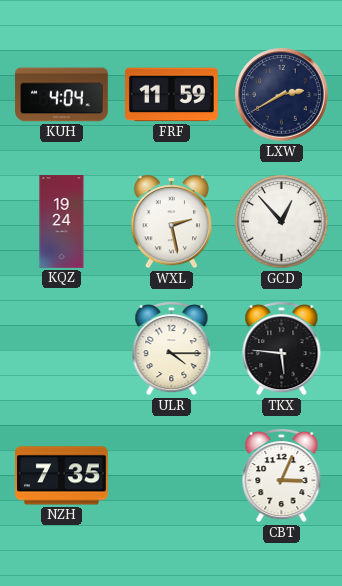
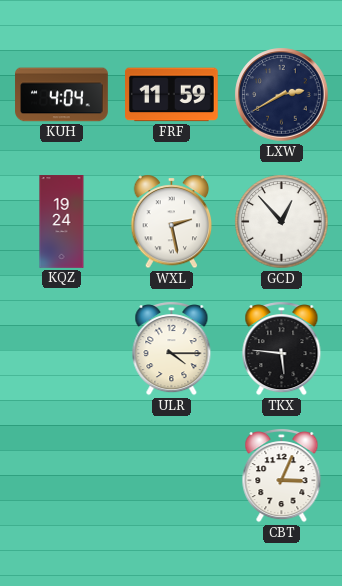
NZH: 7:35 -> none (62, 476)
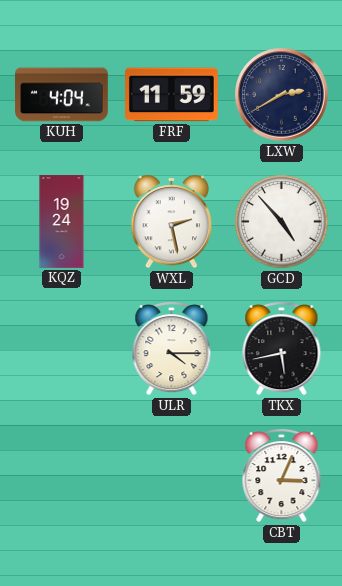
GCD: 12:53 -> 4:53 (282, 222)
TKX: 5:46 -> 5:43 (282, 349)
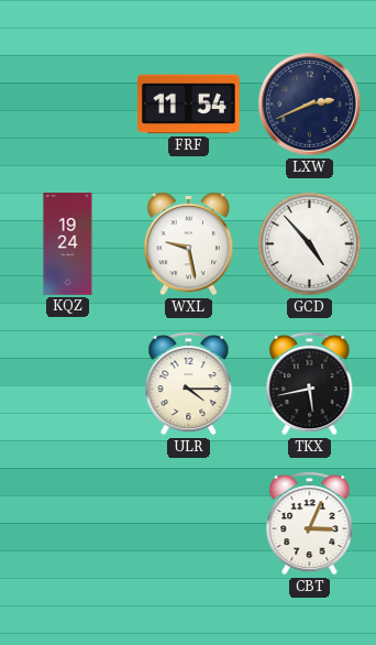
KUH: 4:04 -> none (62, 95)
FRF: 11:59 -> 11:54 (189, 105)
LXW: 2:40 -> 2:41 (310, 105)
WXL: 2:28 -> 9:28 (189, 244)
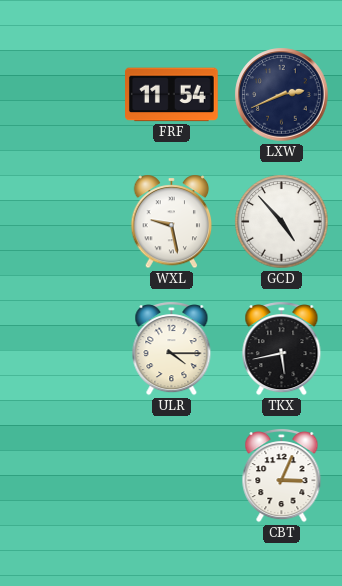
KQZ: 19:24 -> none (68, 244)
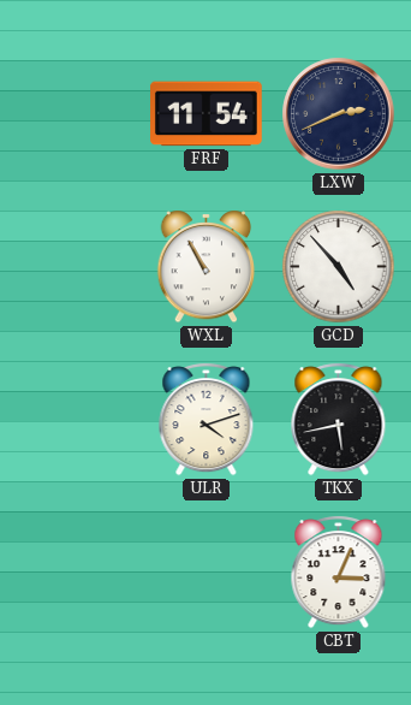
WXL: 9:28 -> 10:55 (207, 267)
ULR: 4:15 -> 4:12 (207, 420)
